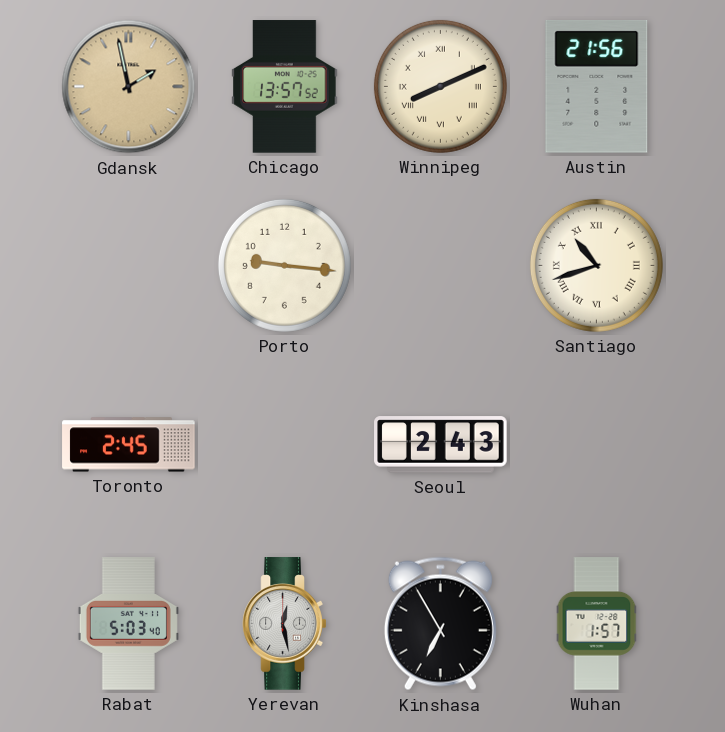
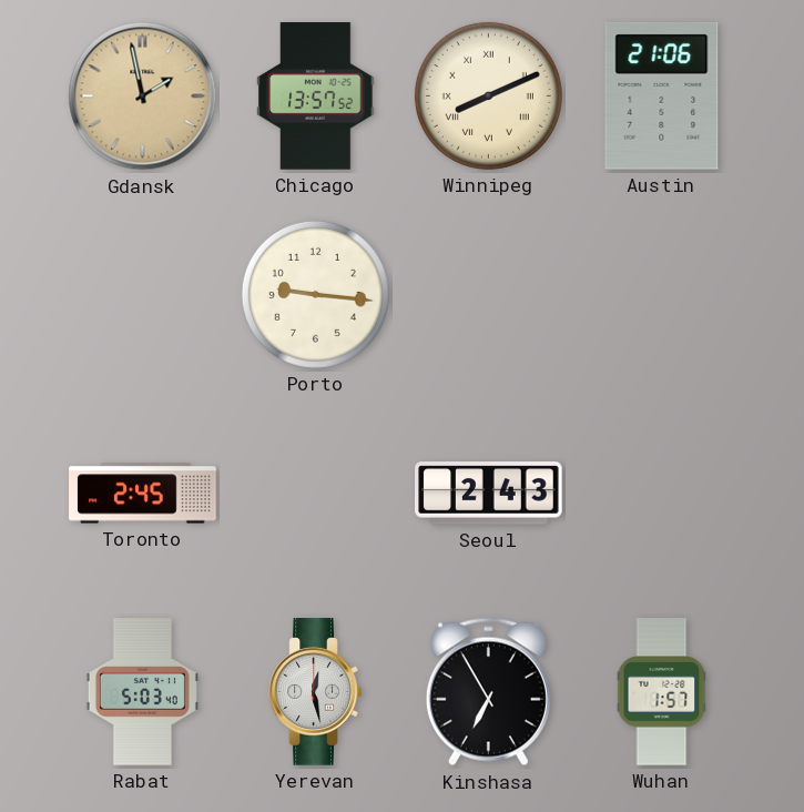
Austin: 21:56 -> 21:06 (662, 97)
Santiago: 10:42 -> none (596, 265)
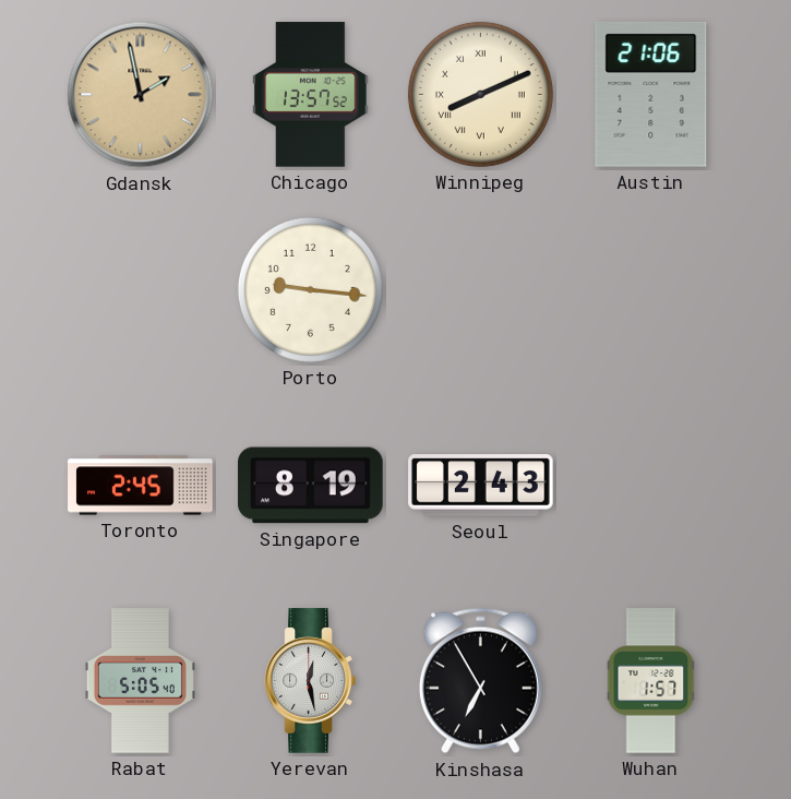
Singapore: none -> 8:19 (311, 486)
Rabat: 5:03 -> 5:05 (140, 681)
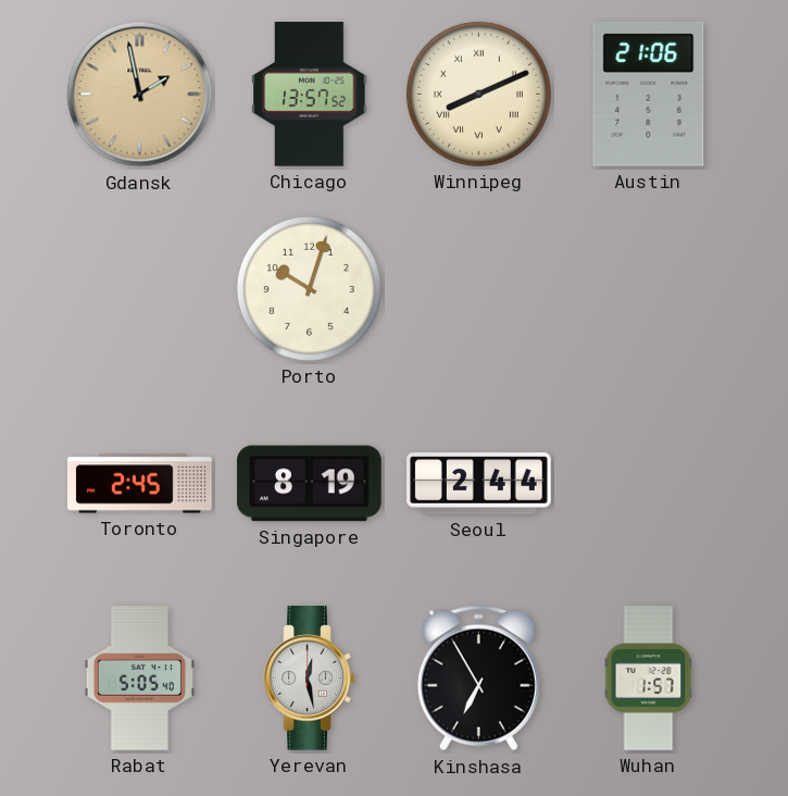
Porto: 9:16 -> 10:03 (309, 288)
Seoul: 2:43 -> 2:44 (479, 484)
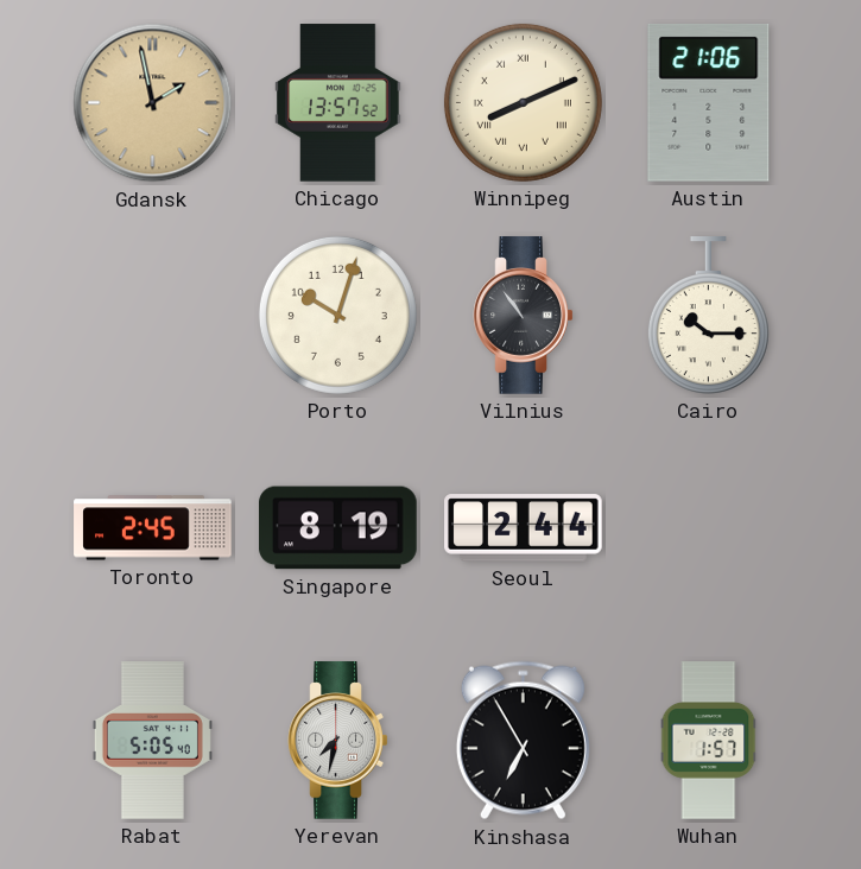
Vilnius: none -> 10:54 (524, 316)
Cairo: none -> 10:15 (708, 316)
Yerevan: 12:28 -> 7:32 (338, 741)
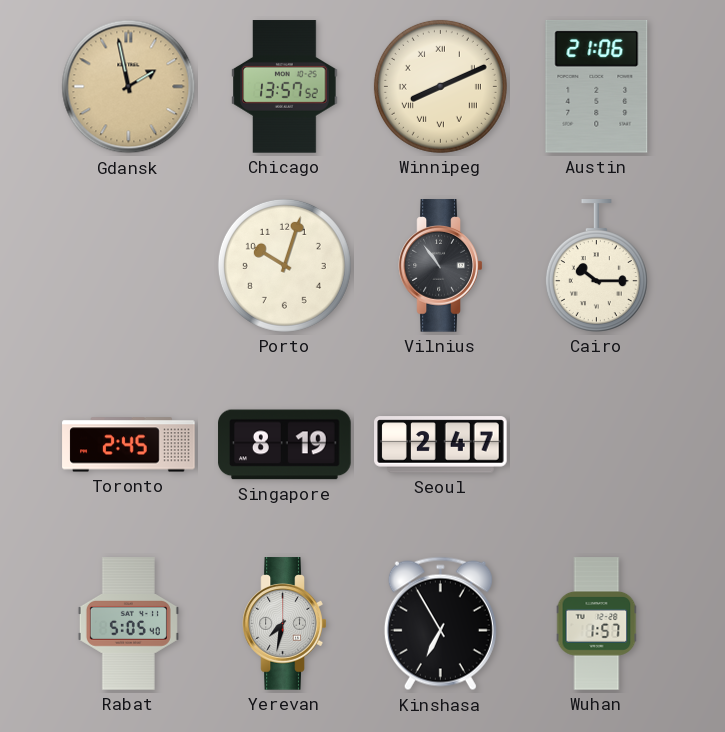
Seoul: 2:44 -> 2:47 (441, 445)
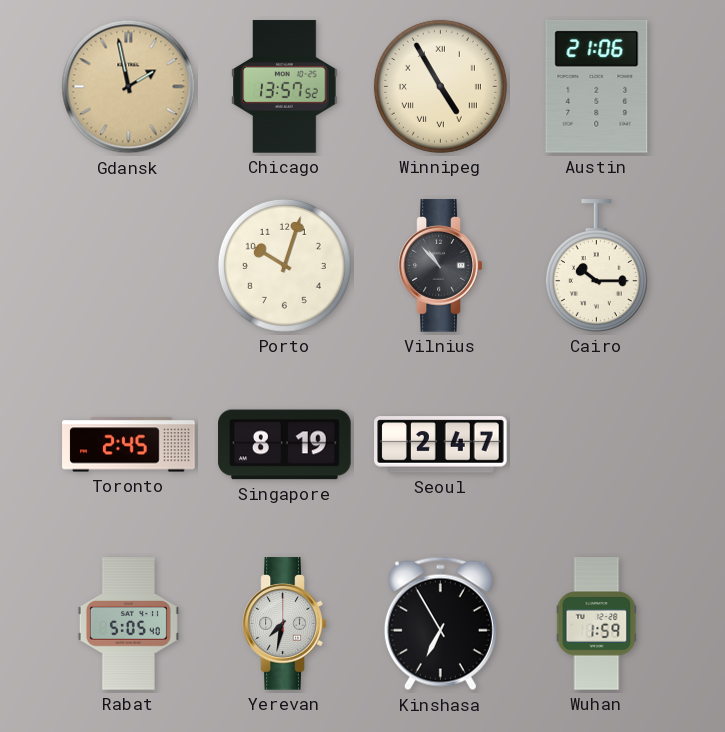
Winnipeg: 8:11 -> 4:55 (440, 86)
Vilnius: 10:54 -> 10:53 (441, 266)
Wuhan: 1:57 -> 1:59 (597, 624)
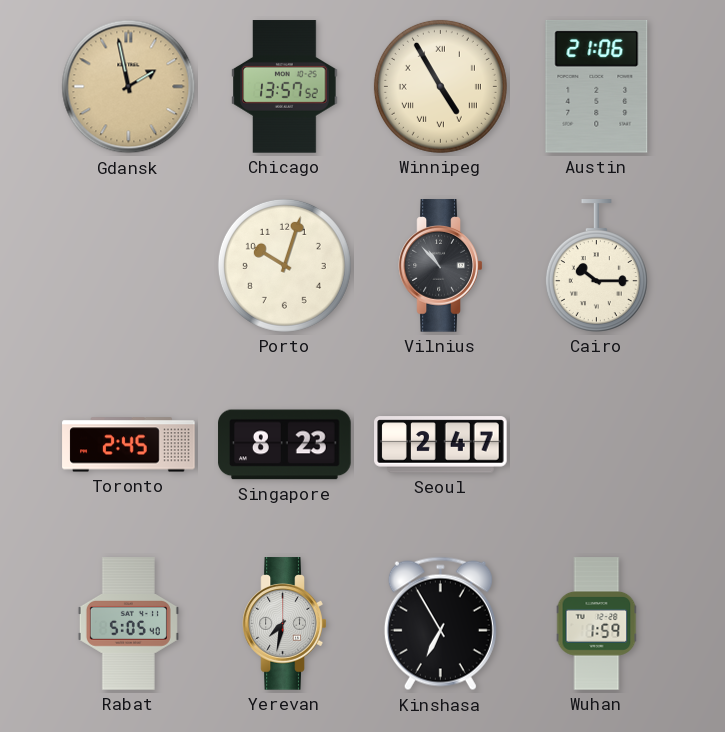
Singapore: 8:19 -> 8:23 (285, 445)
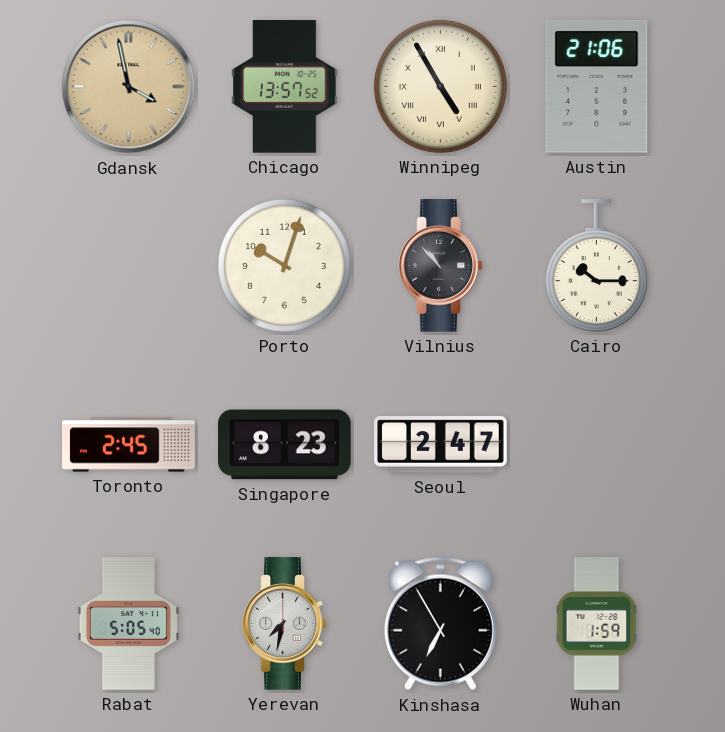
Gdansk: 1:58 -> 3:58 (129, 87)
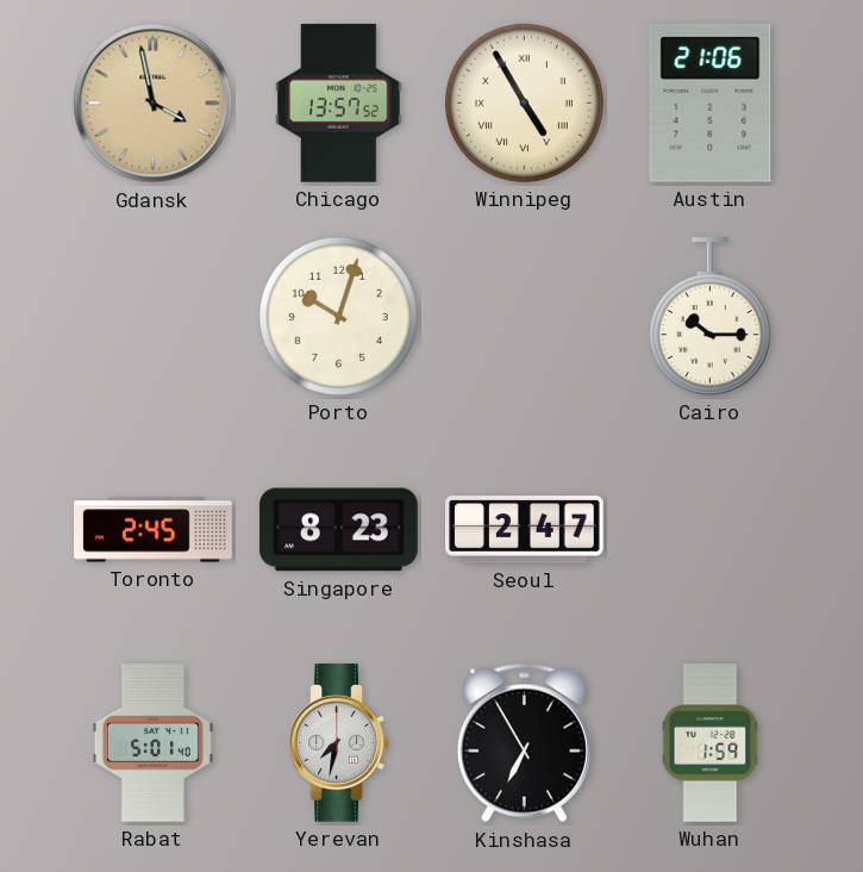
Vilnius: 10:53 -> none (441, 266)
Rabat: 5:05 -> 5:01 (152, 743)
